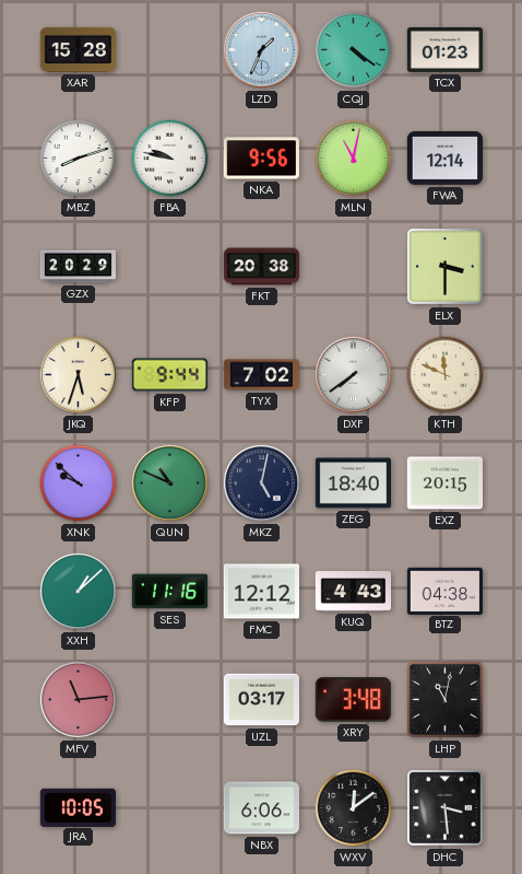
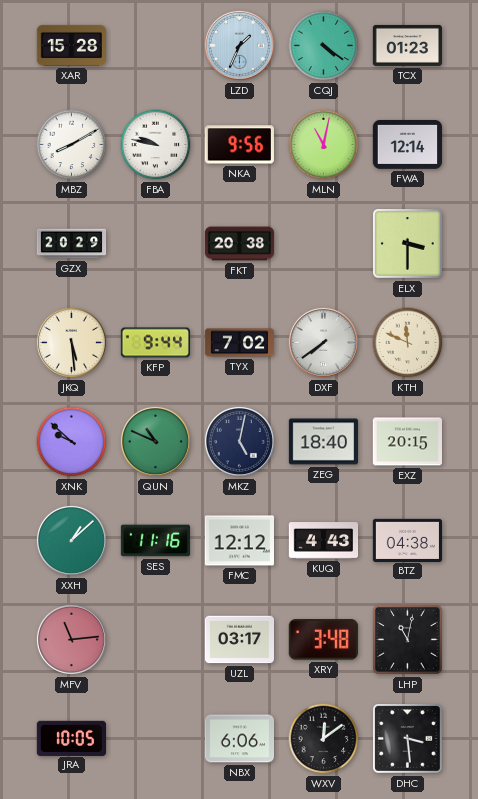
MBZ: 8:12 -> 8:10 (72, 145)
JKQ: 5:33 -> 5:29 (71, 342)
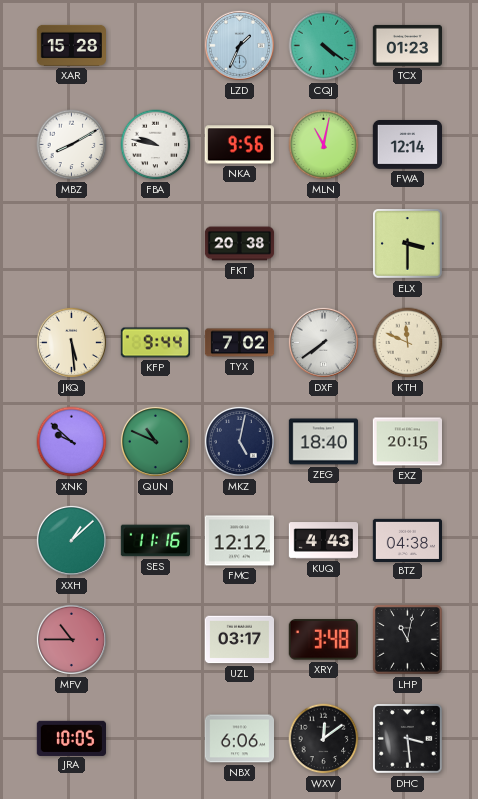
GZX: 20:29 -> none (72, 244)
MFV: 11:14 -> 10:45 (71, 639)
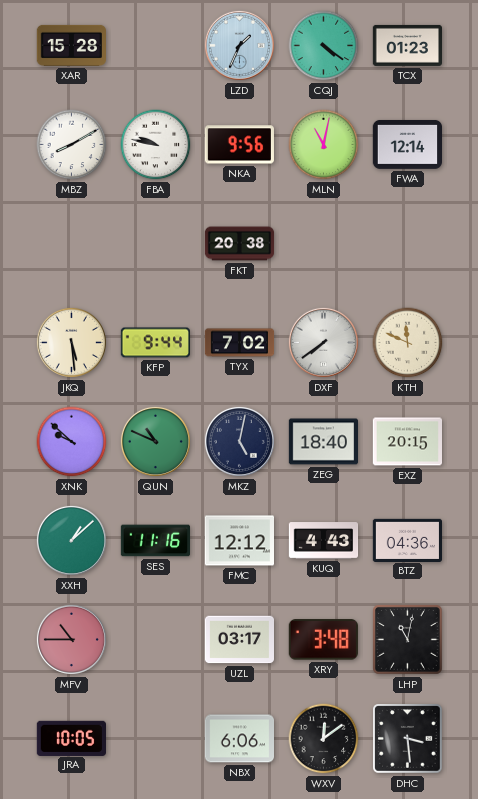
ELX: 3:30 -> none (408, 244)
BTZ: 04:38 -> 04:36 (407, 540)
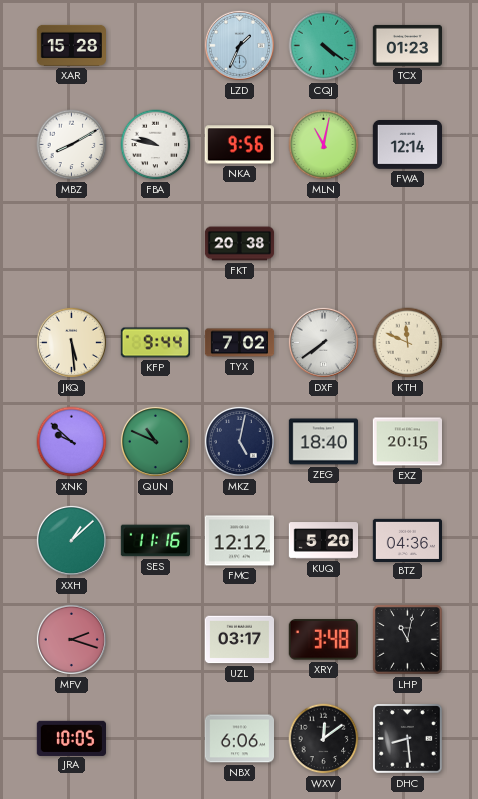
KUQ: 4:43 -> 5:20 (324, 541)
MFV: 10:45 -> 2:18 (71, 639)
DHC: 3:29 -> 8:29 (408, 739)
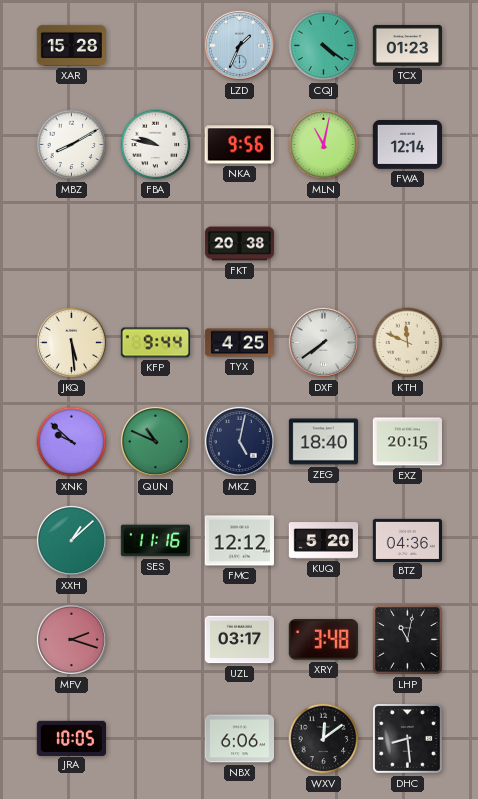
TYX: 7:02 -> 4:25 (240, 343)
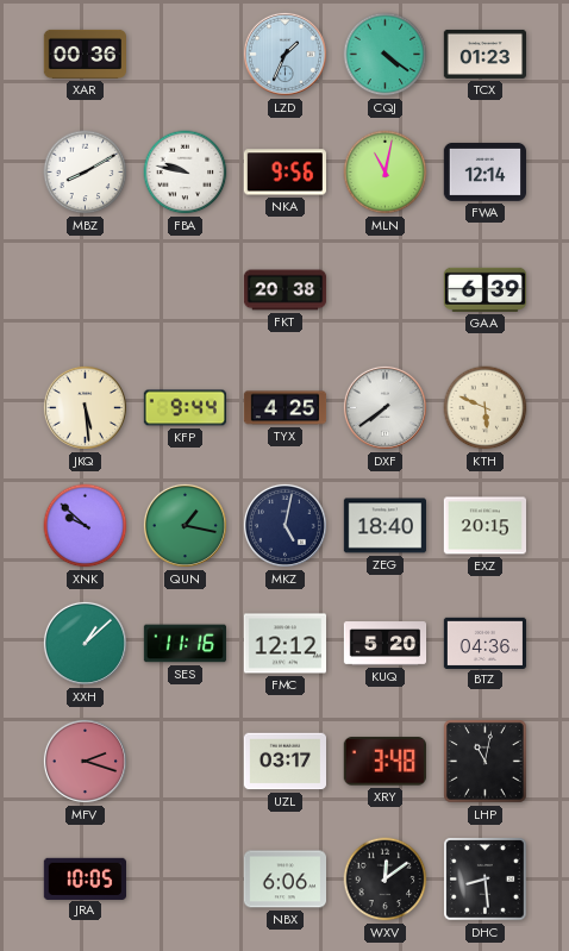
XAR: 15:28 -> 00:36 (85, 54)
GAA: none -> 6:39 (484, 289)
KTH: 11:49 -> 5:49 (486, 408)
QUN: 10:49 -> 1:17 (185, 525)
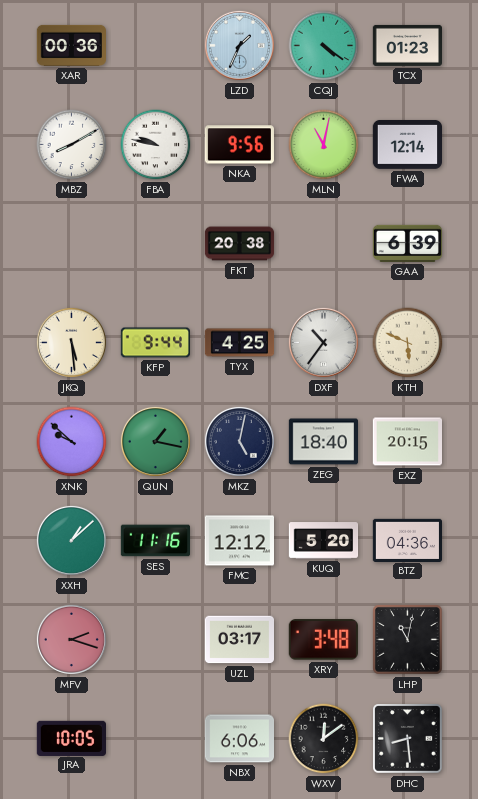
DXF: 7:39 -> 10:36 (323, 342)
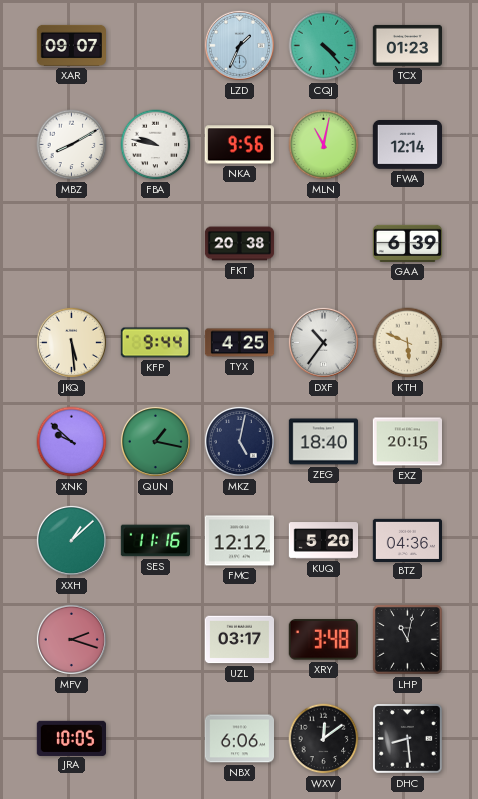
XAR: 00:36 -> 09:07 (71, 45)
CQJ: 4:21 -> 4:23 (324, 46)
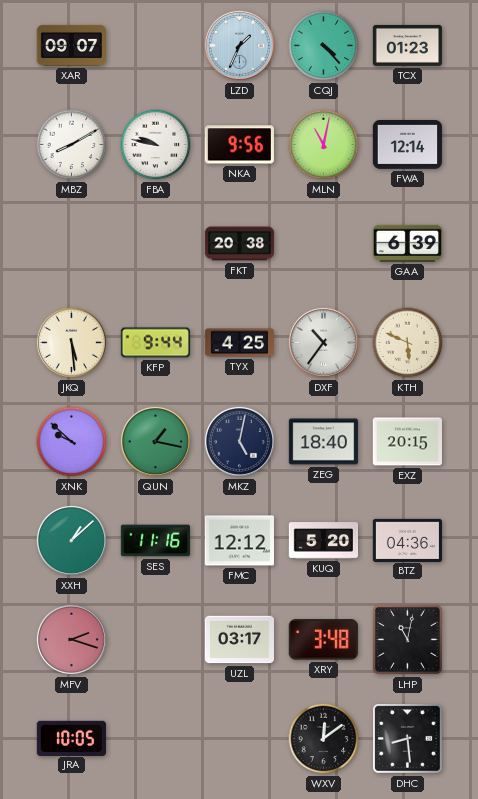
NBX: 6:06 -> none (239, 739)
